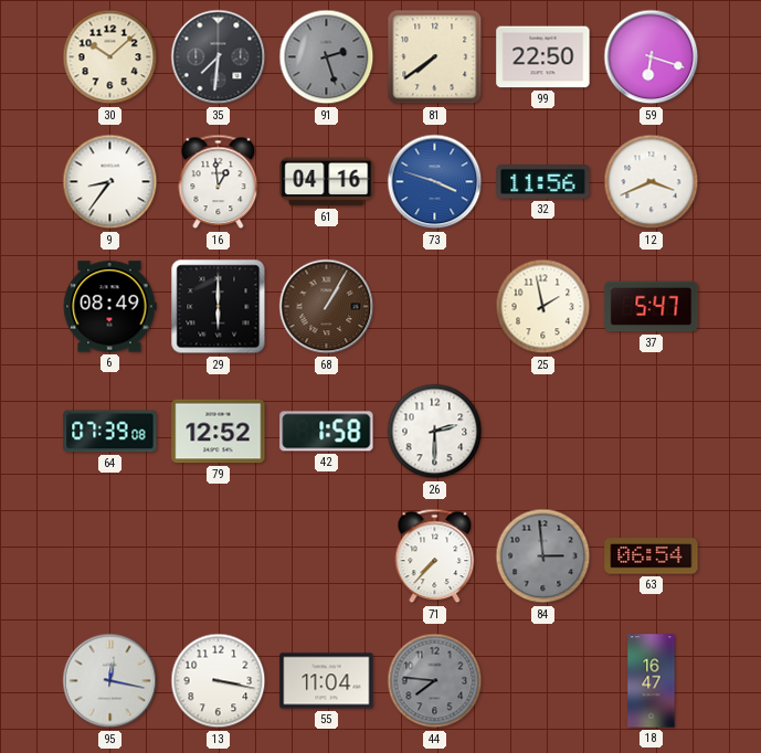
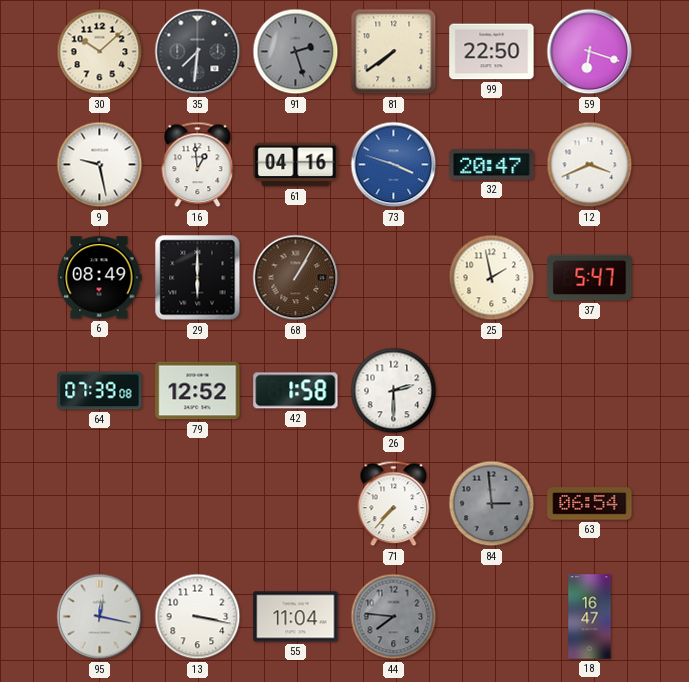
9: 8:36 -> 9:28 (100, 165)
32: 11:56 -> 20:47 (492, 165)
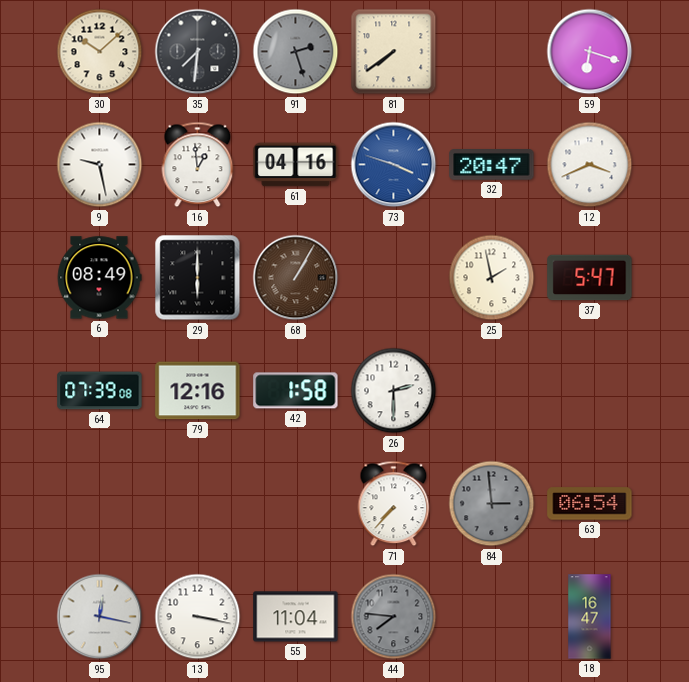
99: 22:50 -> none (492, 52)
79: 12:52 -> 12:16 (198, 391)
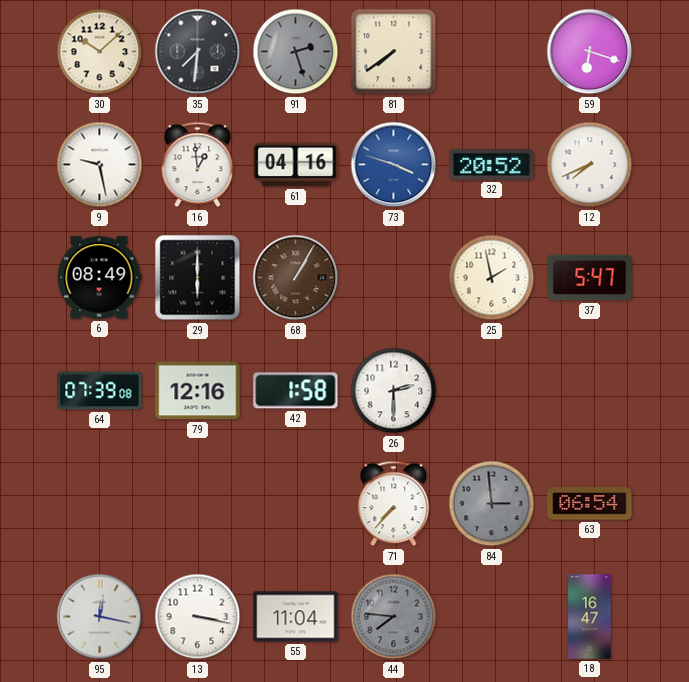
32: 20:47 -> 20:52 (492, 165)
12: 3:41 -> 7:41 (590, 165)
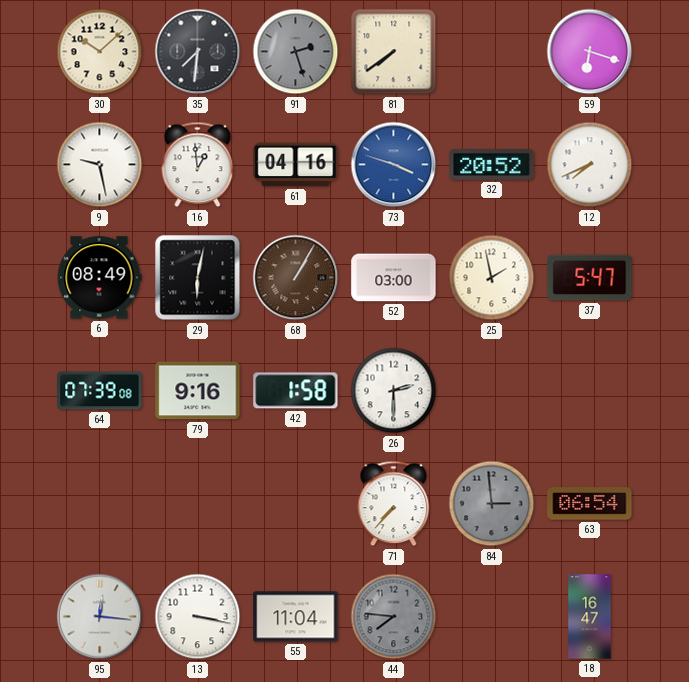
29: 6:00 -> 6:02 (198, 278)
52: none -> 03:00 (394, 278)
79: 12:16 -> 9:16 (198, 391)
95: 12:17 -> 12:16 (100, 617)
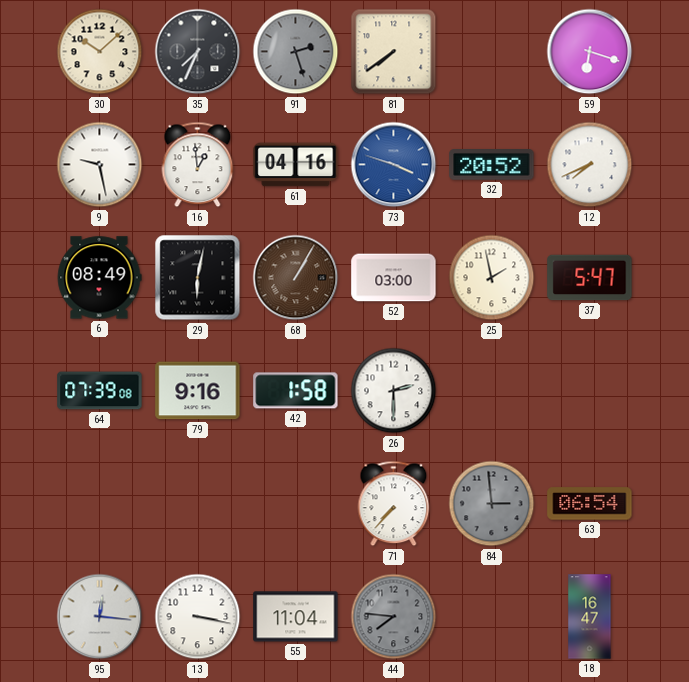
35: 7:31 -> 7:34 (198, 52)
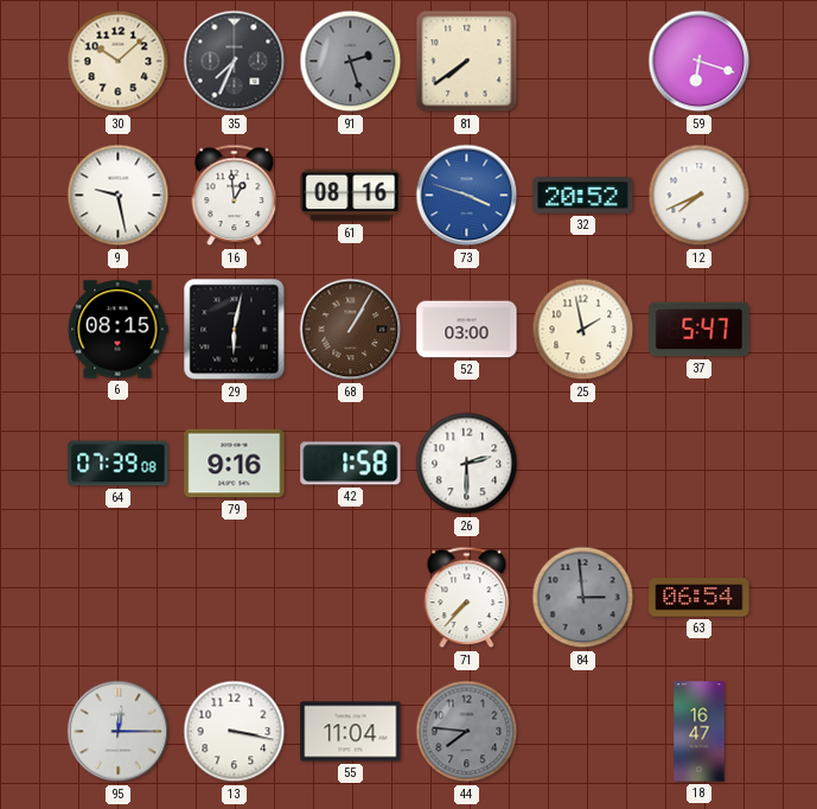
61: 04:16 -> 08:16 (351, 196)
6: 08:49 -> 08:15 (117, 330)
95: 12:16 -> 12:15 (119, 732)
